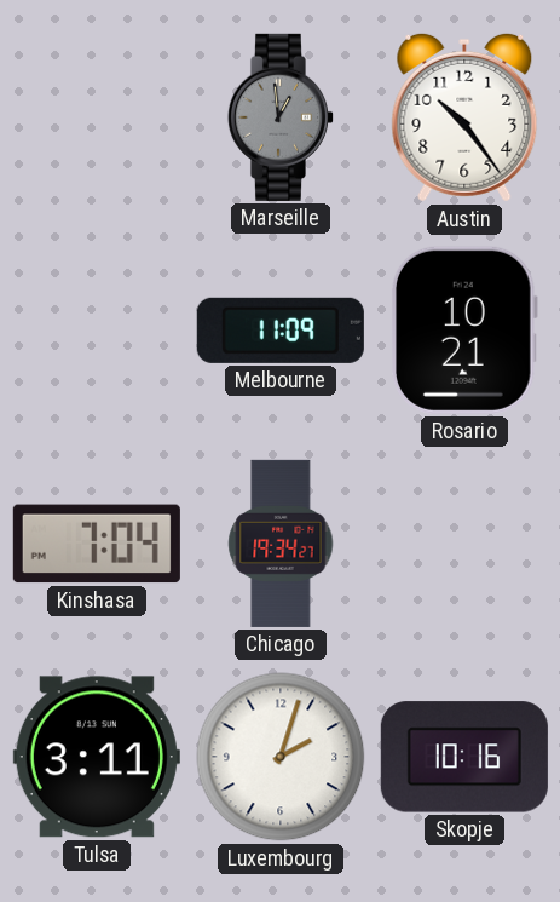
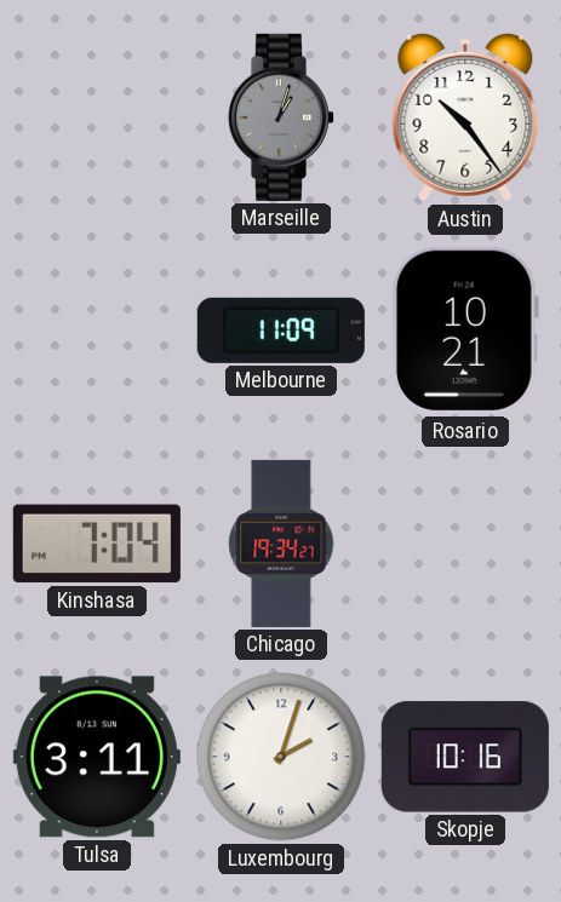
Marseille: 12:59 -> 1:03 (280, 117)
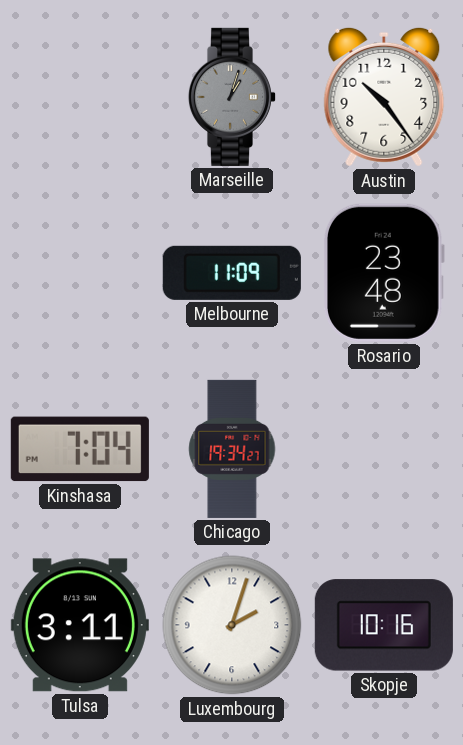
Rosario: 10:21 -> 23:48 (385, 273)
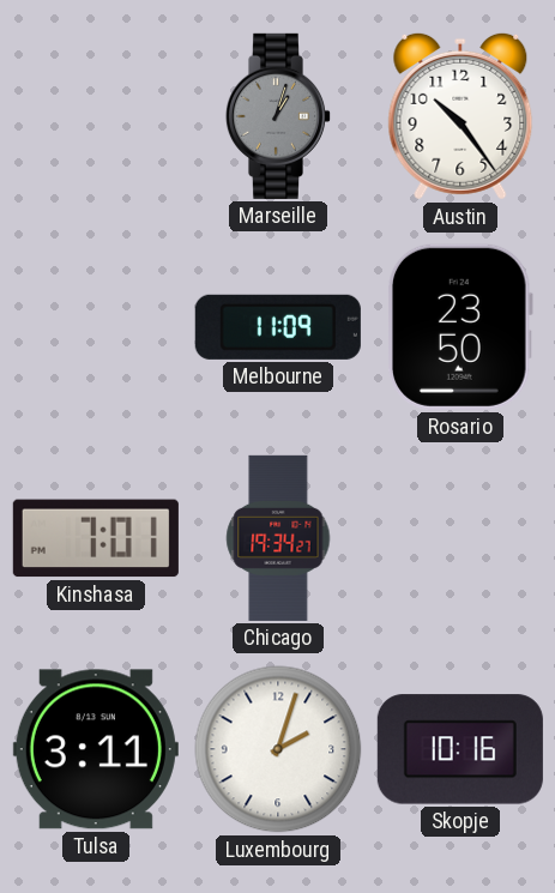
Rosario: 23:48 -> 23:50 (462, 327)
Kinshasa: 7:04 -> 7:01 (96, 538)
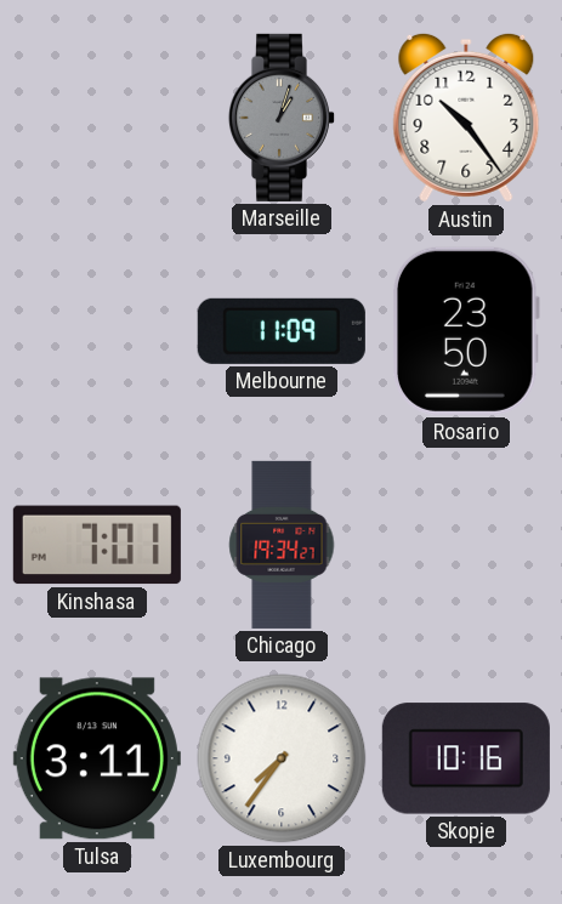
Luxembourg: 2:03 -> 7:36 (282, 758)
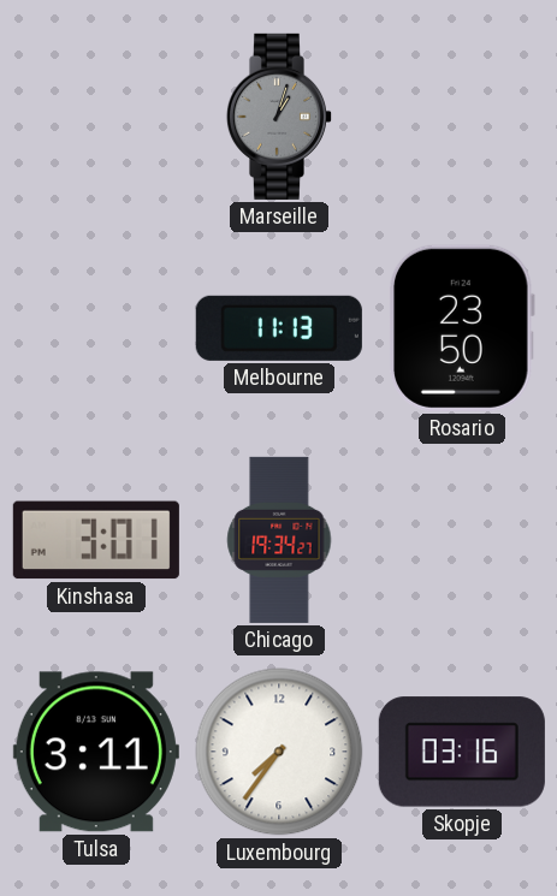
Austin: 10:24 -> none (466, 118)
Melbourne: 11:09 -> 11:13 (279, 328)
Kinshasa: 7:01 -> 3:01 (96, 540)
Skopje: 10:16 -> 03:16 (462, 752)
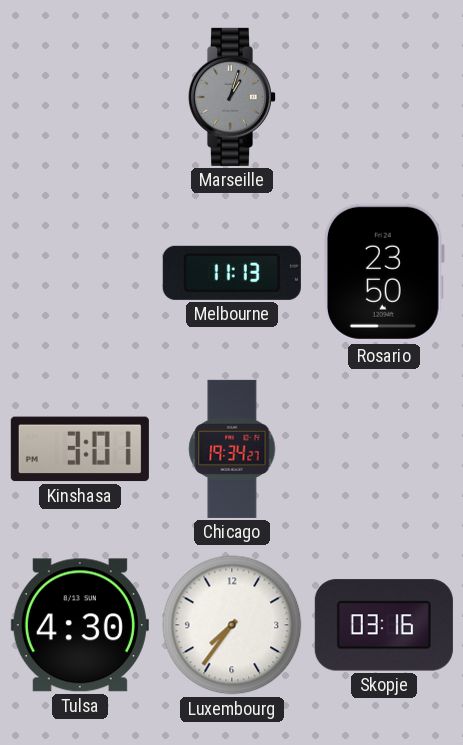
Tulsa: 3:11 -> 4:30 (80, 625)
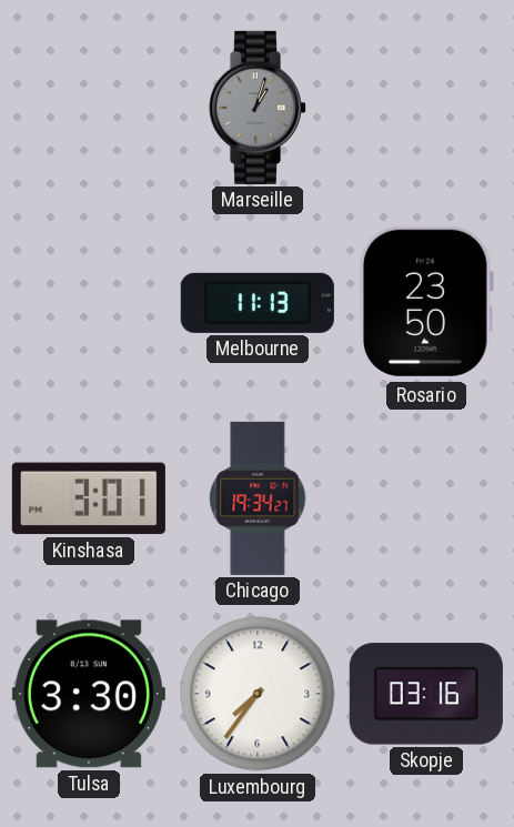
Tulsa: 4:30 -> 3:30 (89, 694)
